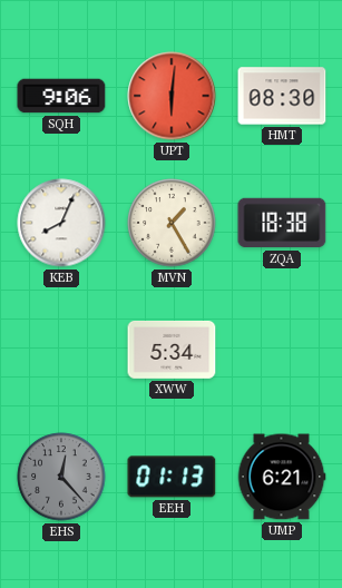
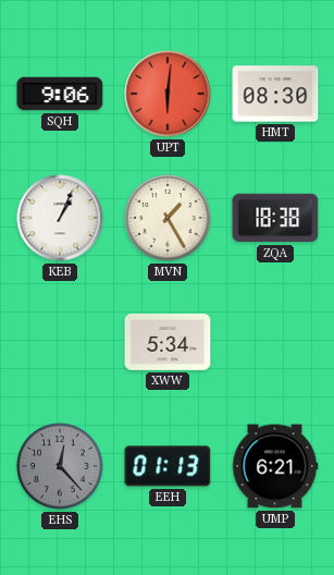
KEB: 8:04 -> 1:04 (60, 218)
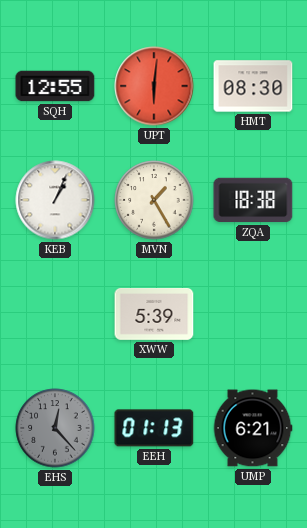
SQH: 9:06 -> 12:55 (55, 86)
XWW: 5:34 -> 5:39 (154, 314)
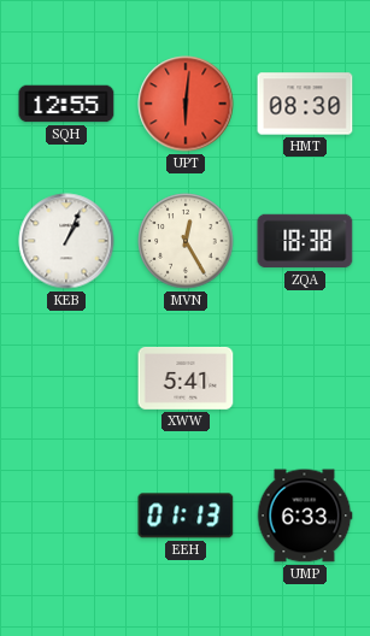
MVN: 1:25 -> 12:25 (186, 241)
XWW: 5:39 -> 5:41 (186, 378)
EHS: 12:23 -> none (55, 428)
UMP: 6:21 -> 6:33 (305, 516)
